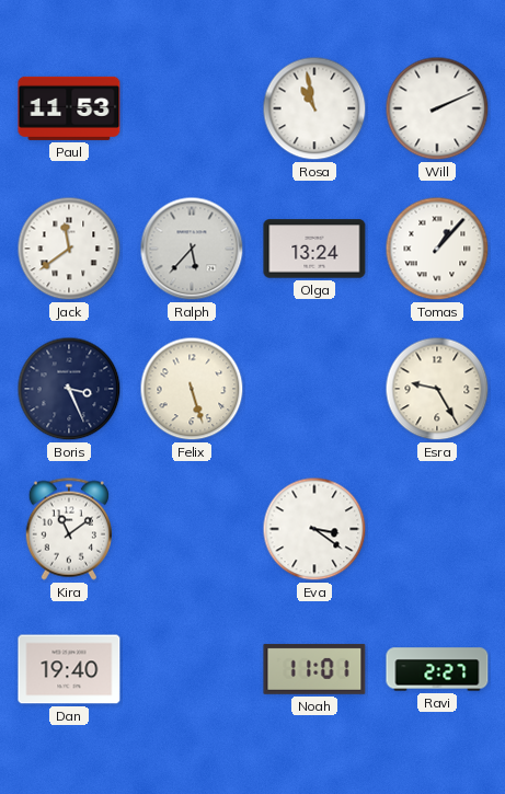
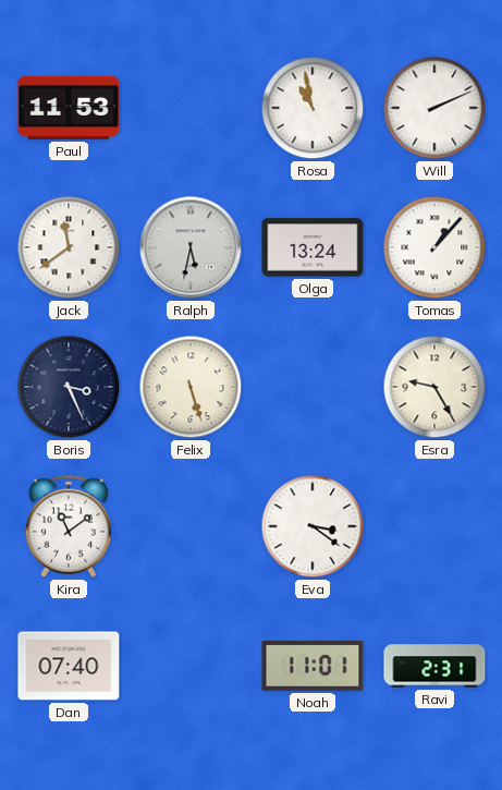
Ralph: 5:37 -> 5:32 (191, 247)
Dan: 19:40 -> 07:40 (69, 666)
Ravi: 2:27 -> 2:31 (434, 666)
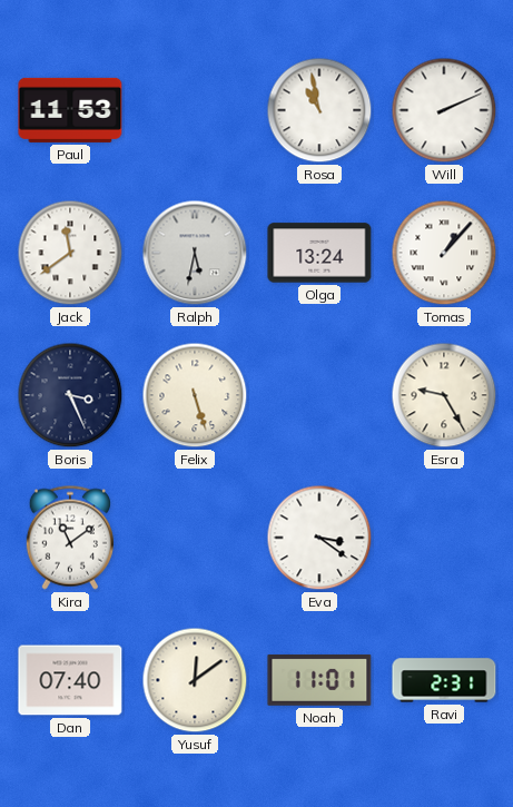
Yusuf: none -> 12:09 (195, 680)
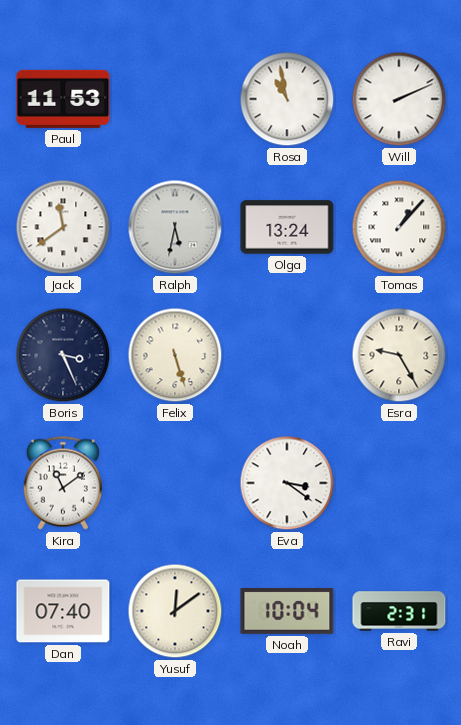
Noah: 11:01 -> 10:04 (287, 611)
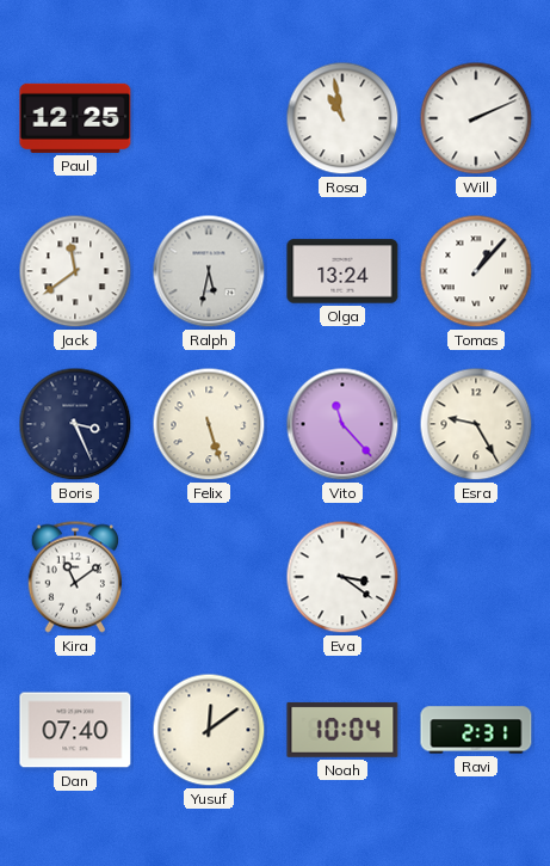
Paul: 11:53 -> 12:25 (75, 118)
Vito: none -> 11:23 (342, 424)
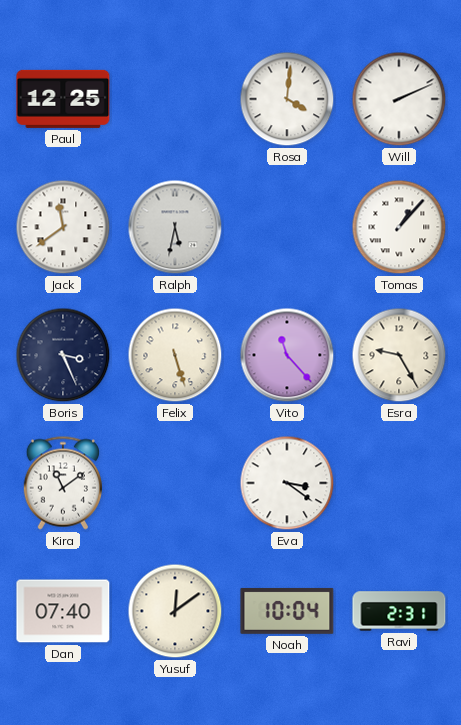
Rosa: 10:58 -> 4:01 (287, 99)
Olga: 13:24 -> none (342, 271)
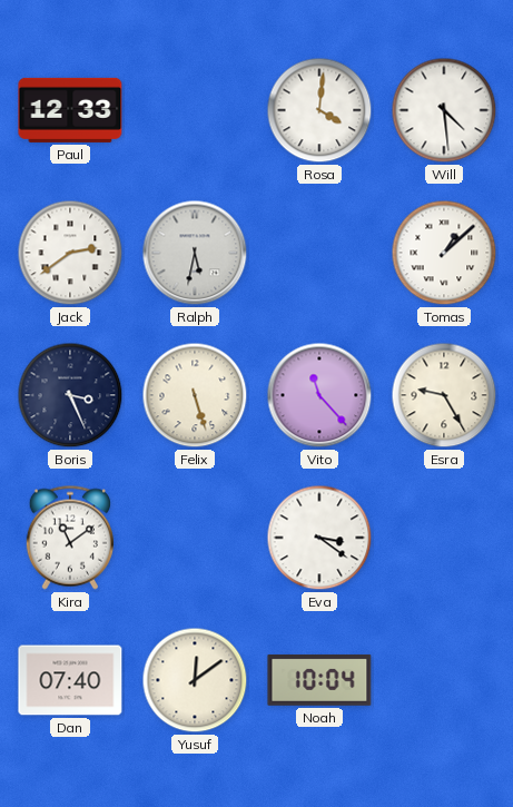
Paul: 12:25 -> 12:33 (70, 110)
Will: 2:11 -> 4:29 (444, 110)
Jack: 11:39 -> 2:39 (70, 253)
Tomas: 1:07 -> 1:08 (444, 253)
Ravi: 2:31 -> none (399, 611)
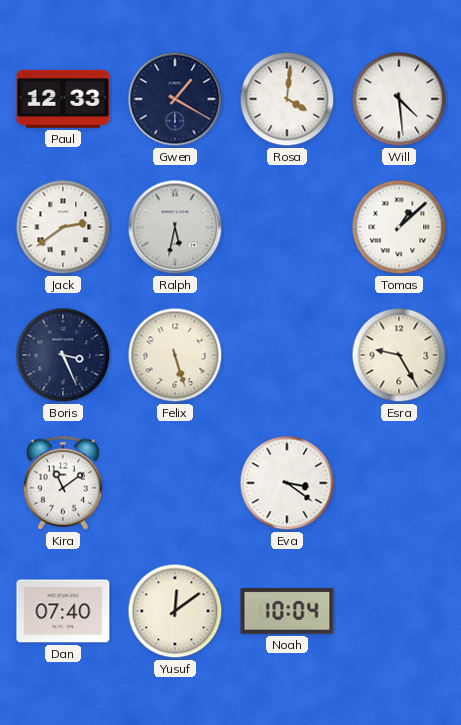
Gwen: none -> 1:20 (175, 99)
Vito: 11:23 -> none (319, 395)
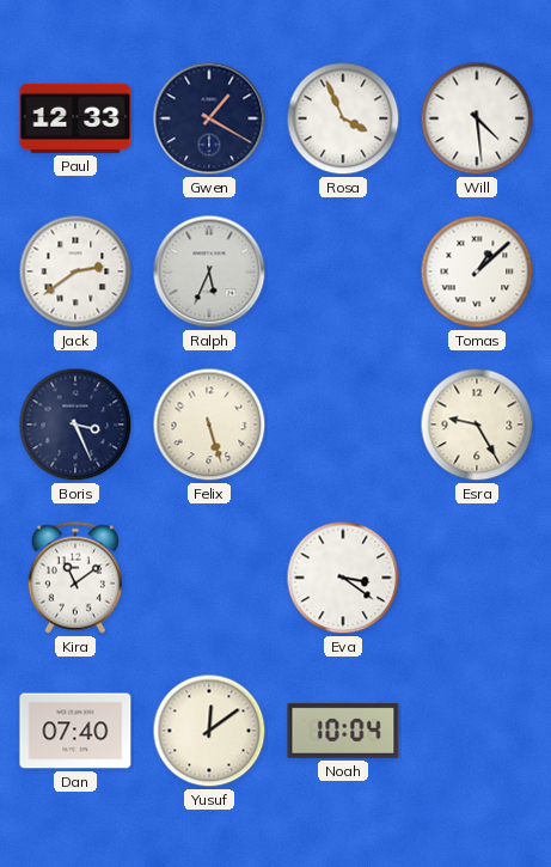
Rosa: 4:01 -> 3:56 (343, 118)
Ralph: 5:32 -> 5:34 (209, 271)
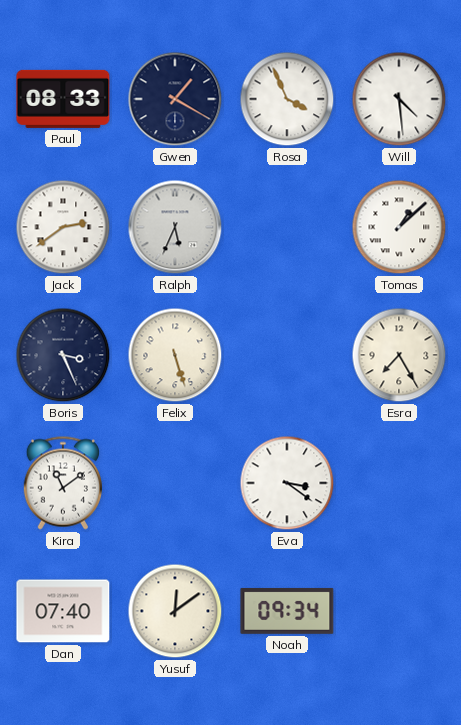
Paul: 12:33 -> 08:33 (63, 99)
Esra: 9:25 -> 7:25 (399, 355)
Noah: 10:04 -> 09:34 (287, 611)
